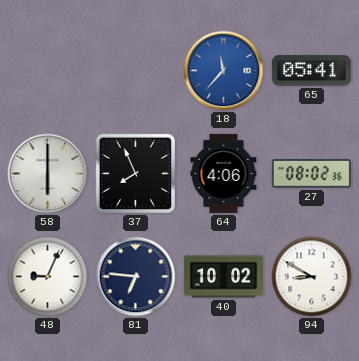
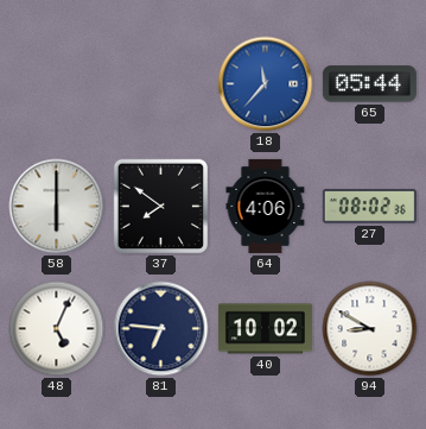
65: 05:41 -> 05:44 (369, 84)
37: 7:56 -> 7:51 (161, 207)
48: 9:04 -> 5:04 (57, 329)
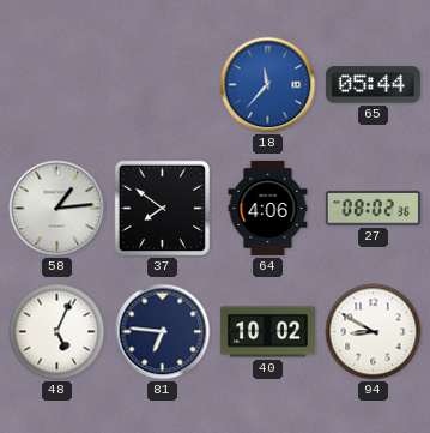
58: 6:00 -> 1:14 (57, 209)
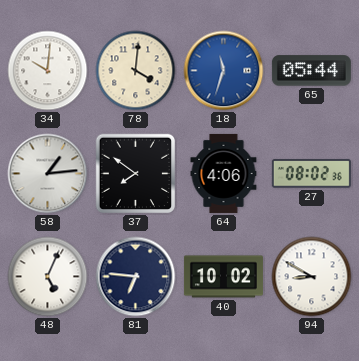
34: none -> 10:01 (48, 71)
78: none -> 4:01 (136, 71)
18: 11:37 -> 11:33 (224, 71)
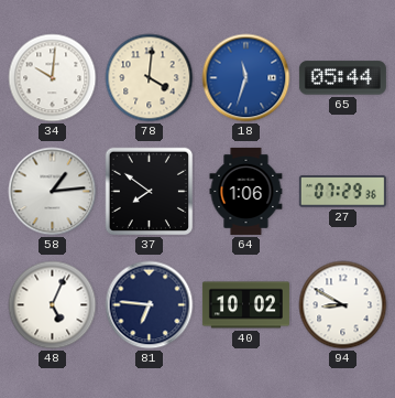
64: 4:06 -> 1:06 (246, 191)
27: 08:02 -> 07:29 (342, 192)
